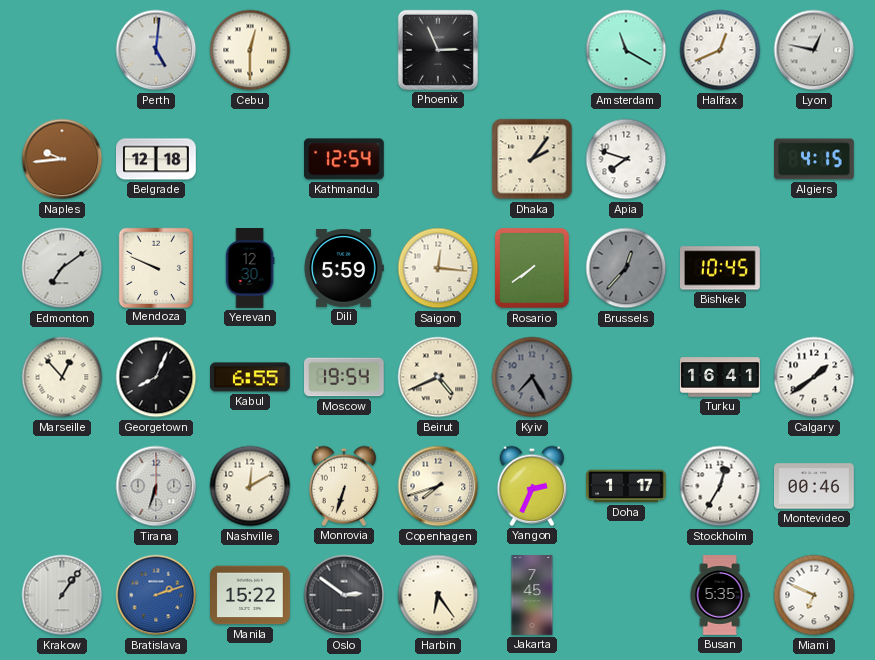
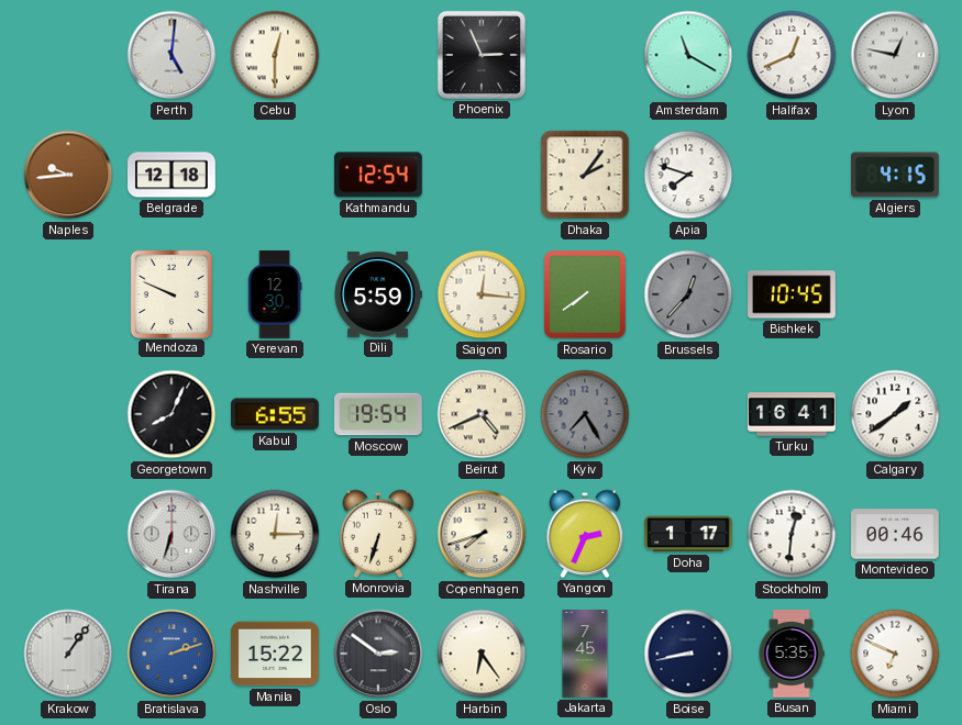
Edmonton: 7:09 -> none (62, 268)
Marseille: 12:53 -> none (62, 377)
Nashville: 12:10 -> 12:15 (275, 534)
Stockholm: 12:35 -> 12:31 (792, 534)
Boise: none -> 8:43 (688, 654)
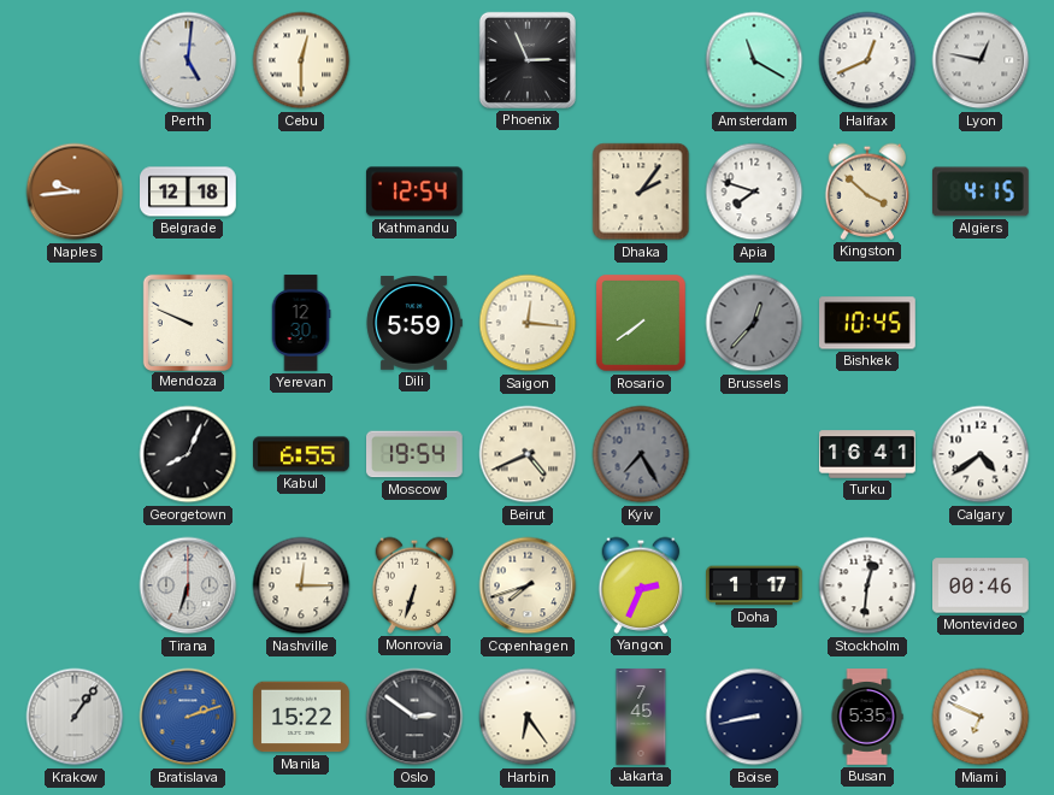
Kingston: none -> 3:52 (867, 192)
Calgary: 1:39 -> 4:39 (981, 454)
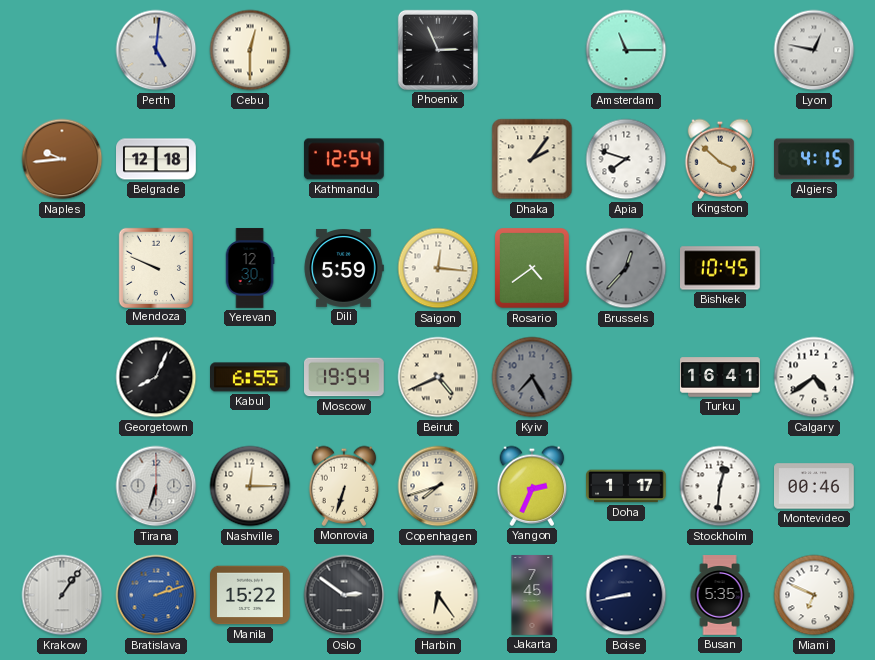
Amsterdam: 11:20 -> 11:15 (626, 50)
Halifax: 12:41 -> none (867, 60)
Rosario: 7:39 -> 4:39 (533, 269)
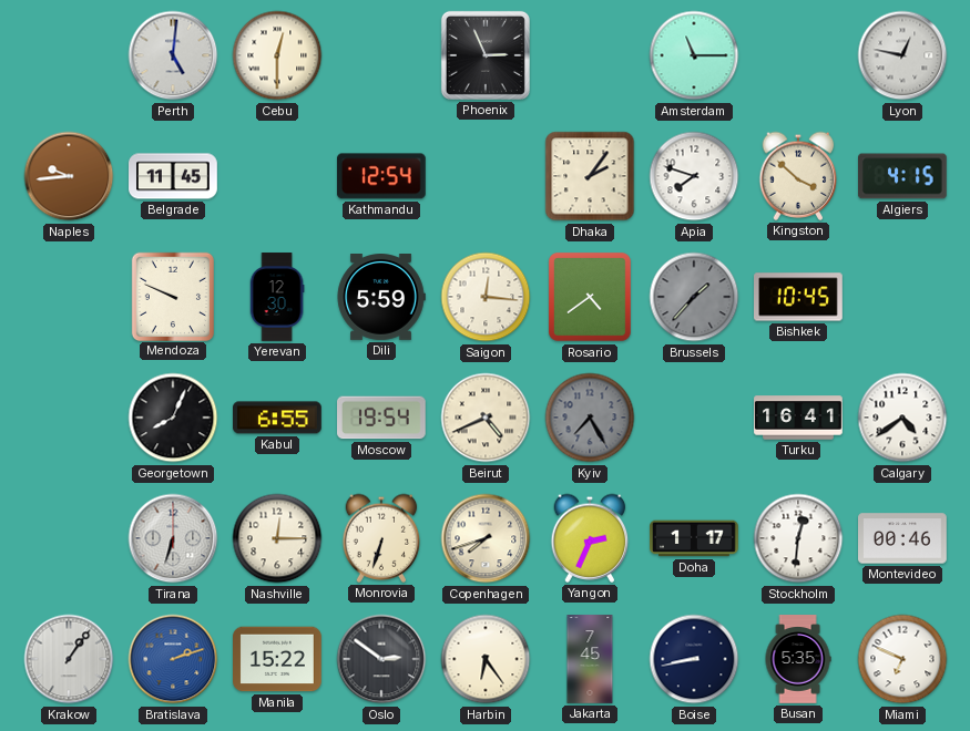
Belgrade: 12:18 -> 11:45 (174, 176)
Brussels: 12:37 -> 1:37 (694, 297)
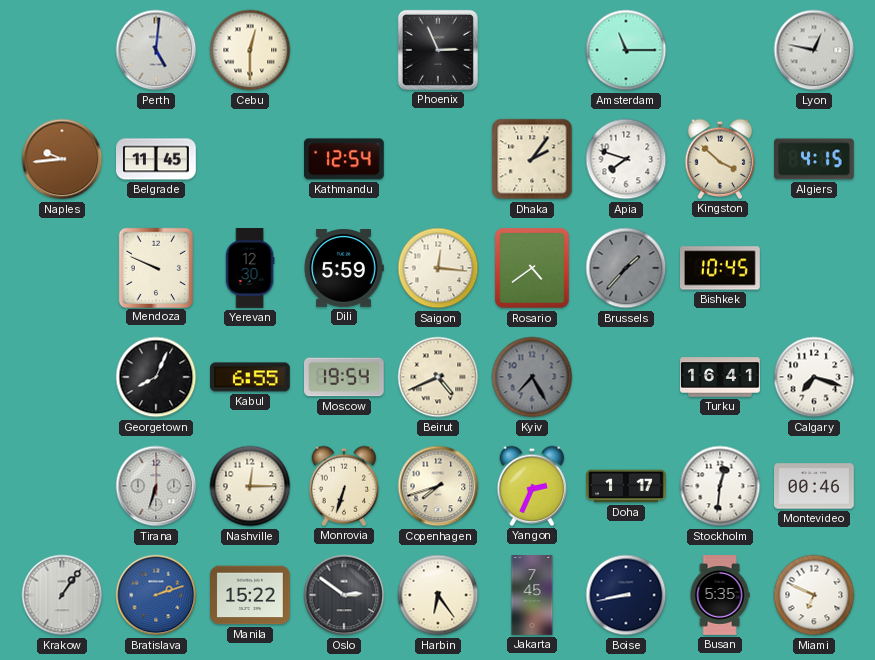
Calgary: 4:39 -> 7:18 (814, 377)
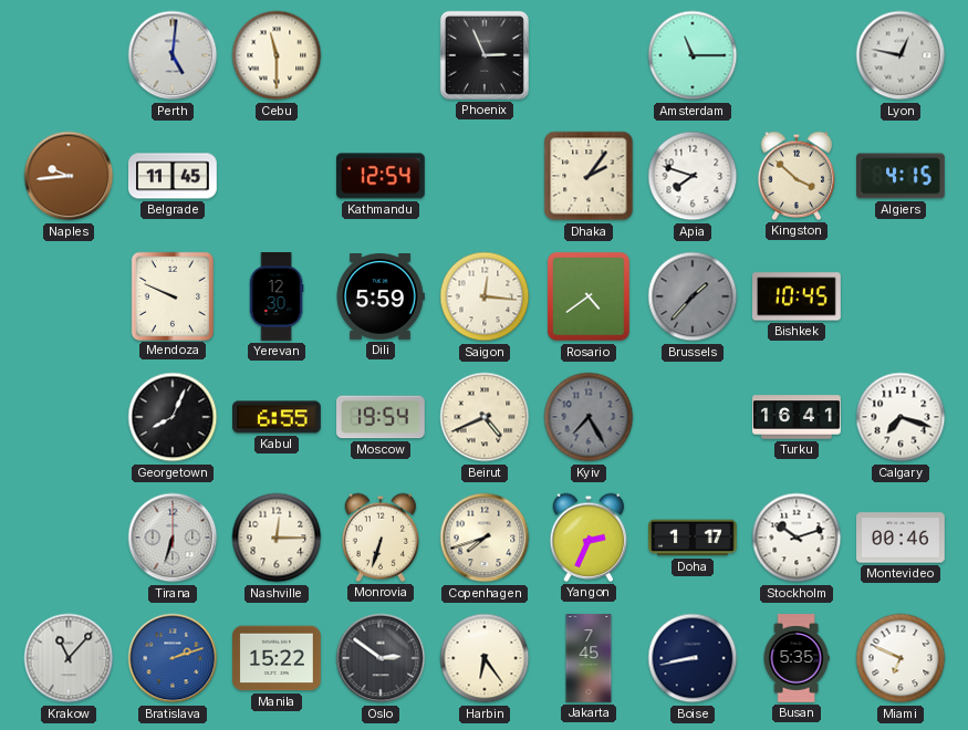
Cebu: 12:30 -> 11:30 (277, 55)
Stockholm: 12:31 -> 10:12 (797, 538)
Krakow: 1:06 -> 11:07 (69, 658)
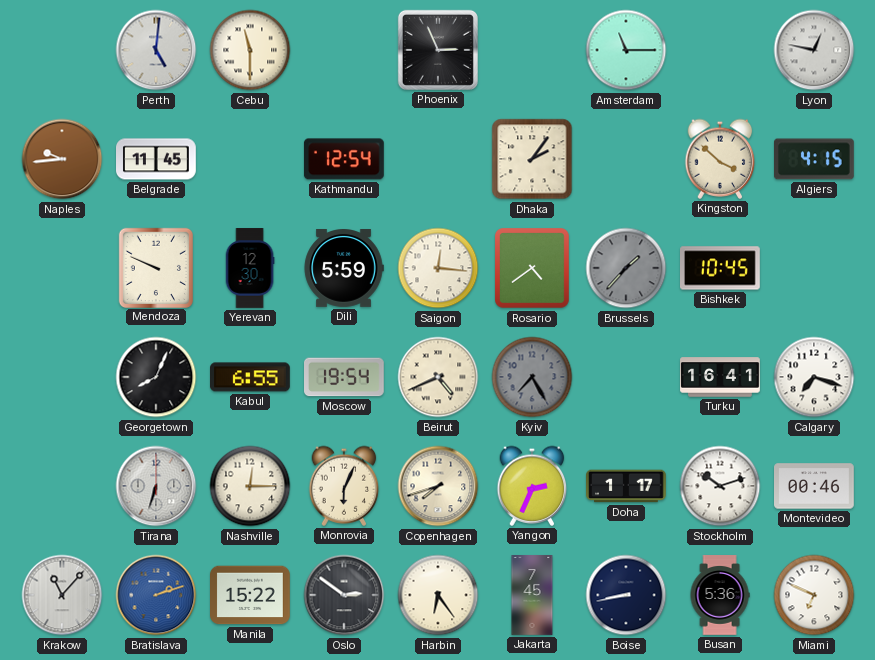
Apia: 7:48 -> none (693, 176)
Monrovia: 6:33 -> 6:04 (344, 486)
Busan: 5:35 -> 5:36 (720, 595)
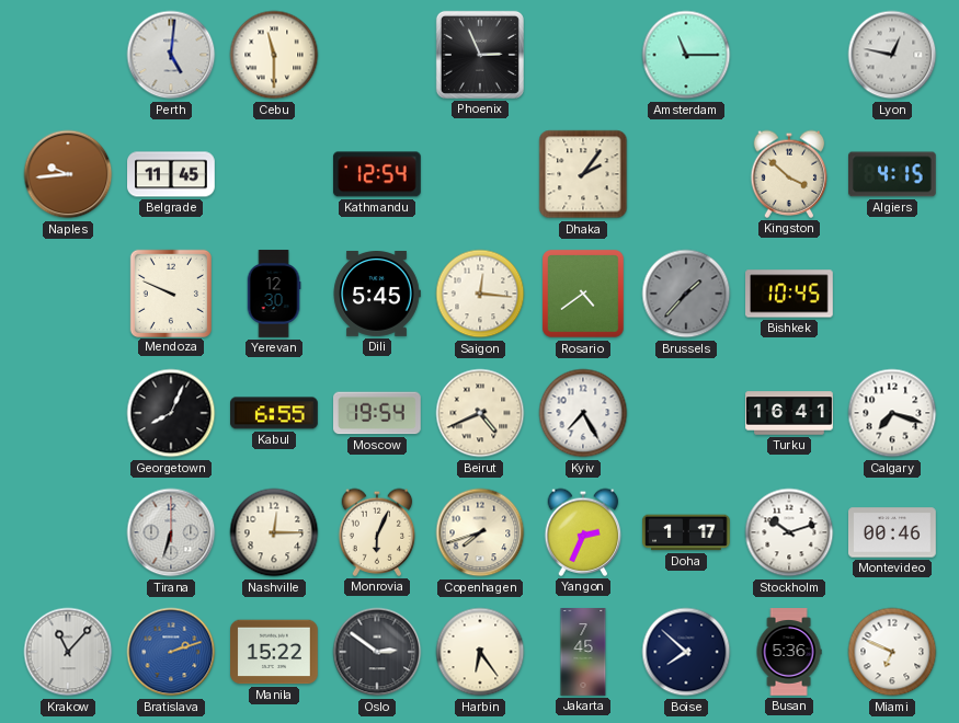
Dili: 5:59 -> 5:45 (377, 295)
Kyiv dial: grey -> white (583, 413)
Boise: 8:43 -> 7:52 (686, 652)
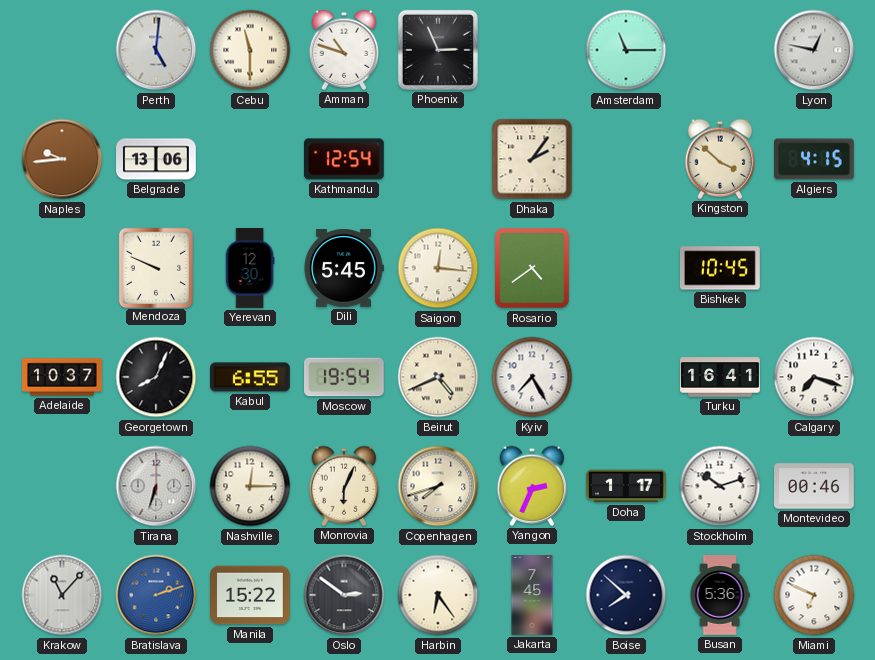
Amman: none -> 10:48 (344, 50)
Belgrade: 11:45 -> 13:06 (157, 159)
Brussels: 1:37 -> none (686, 294)
Adelaide: none -> 10:37 (62, 377)
